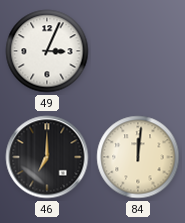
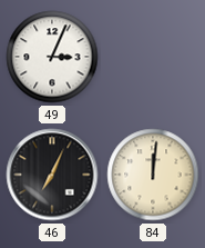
46: 7:00 -> 7:04 (52, 175)
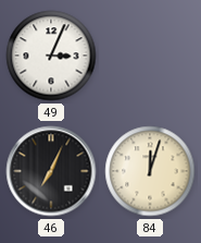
84: 12:01 -> 12:03 (150, 171)
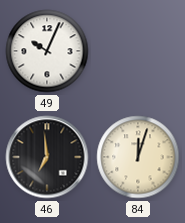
49: 3:04 -> 10:04 (47, 51)
46: 7:04 -> 6:59 (47, 157)
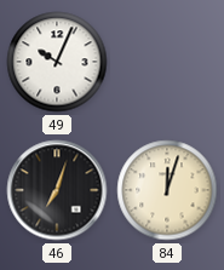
46: 6:59 -> 7:03 (57, 190)
